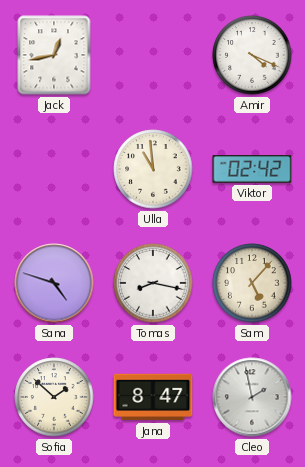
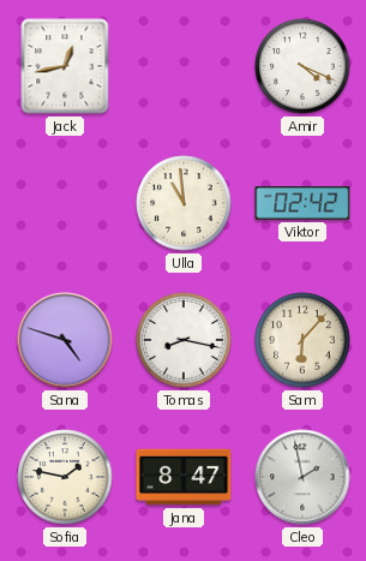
Sam: 5:07 -> 6:07 (302, 340)
Sofia: 1:52 -> 1:47 (65, 477)
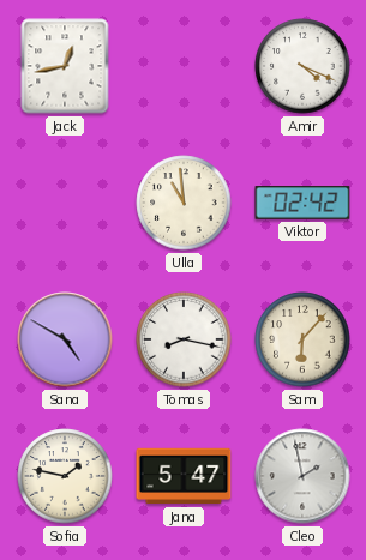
Sana: 4:48 -> 4:50 (65, 339)
Jana: 8:47 -> 5:47 (184, 476)
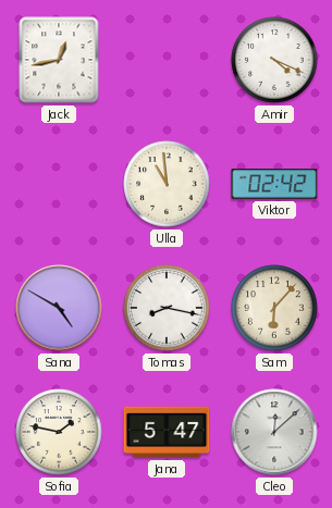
Cleo: 1:58 -> 12:08 (274, 432)
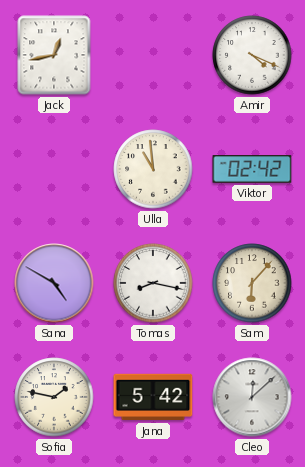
Jana: 5:47 -> 5:42 (153, 397)
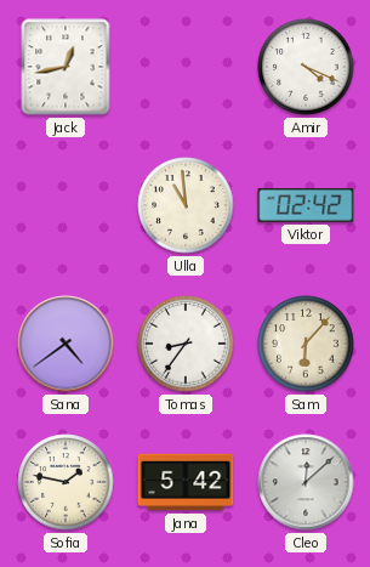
Sana: 4:50 -> 4:39 (66, 344)
Tomas: 8:17 -> 8:36 (186, 344)
